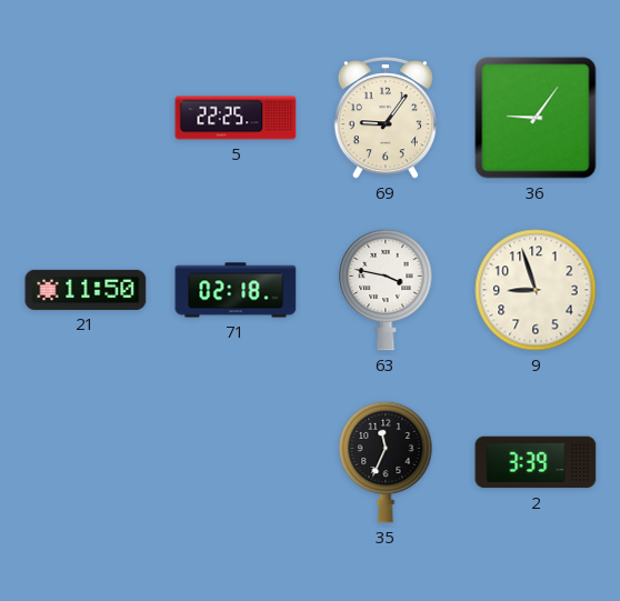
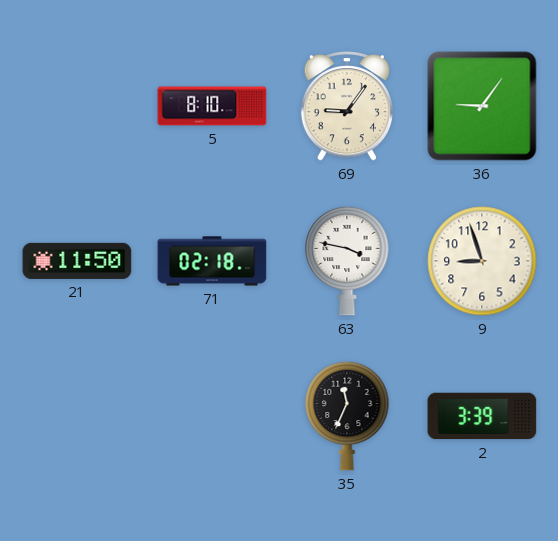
5: 22:25 -> 8:10 (212, 106)
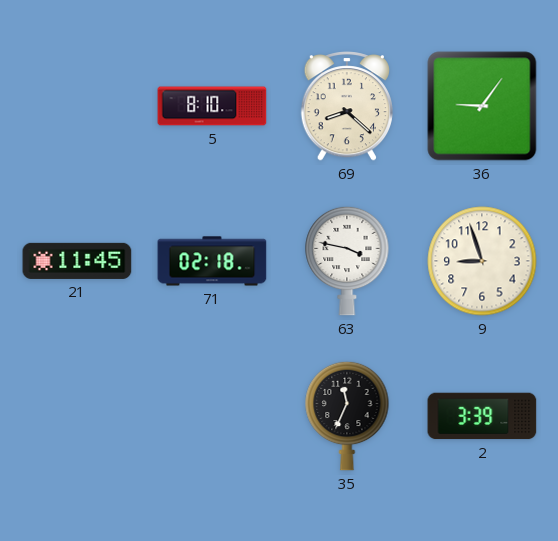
69: 9:06 -> 8:22 (346, 106)
21: 11:50 -> 11:45 (77, 261)
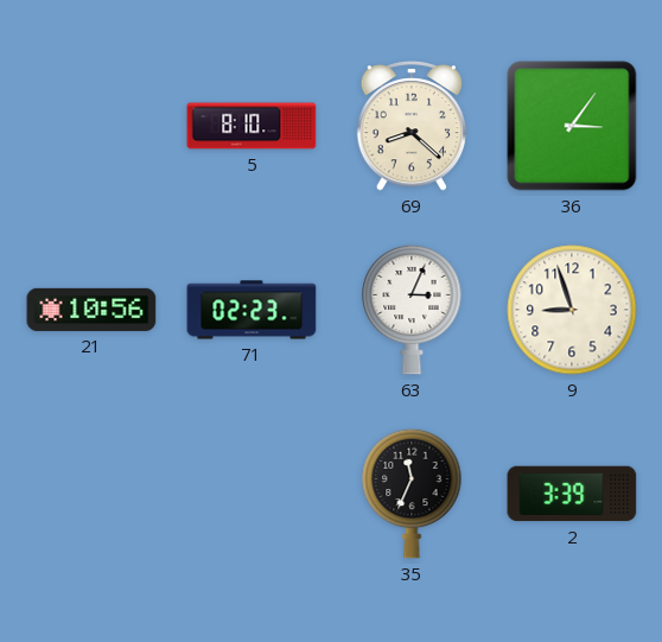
36: 9:06 -> 3:06 (572, 126)
21: 11:45 -> 10:56 (91, 310)
71: 02:18 -> 02:23 (252, 310)
63: 3:47 -> 3:04 (412, 310)
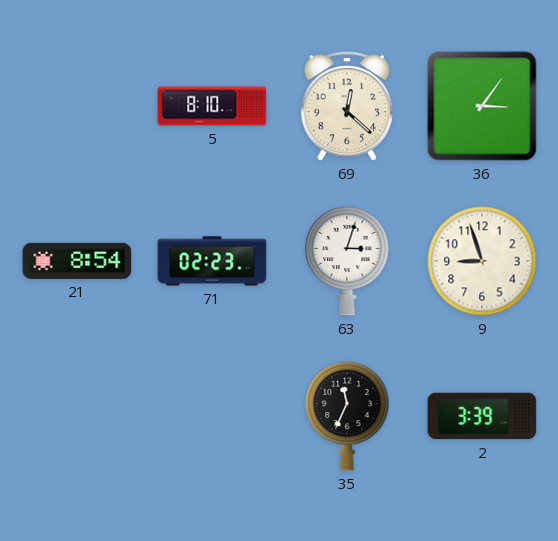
69: 8:22 -> 12:22 (346, 106)
21: 10:56 -> 8:54 (77, 261)
63: 3:04 -> 3:03 (347, 261)
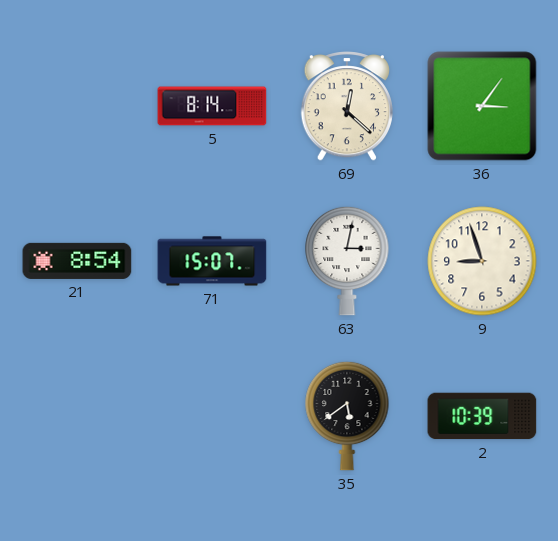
5: 8:10 -> 8:14 (212, 106)
71: 02:23 -> 15:07 (212, 261)
63: 3:03 -> 3:02 (347, 261)
35: 11:34 -> 5:39 (347, 416)
2: 3:39 -> 10:39 (482, 416)
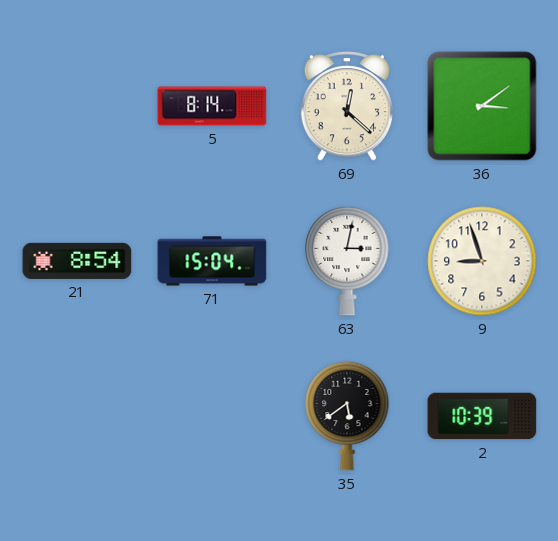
36: 3:06 -> 3:09 (482, 106)
71: 15:07 -> 15:04 (212, 261)
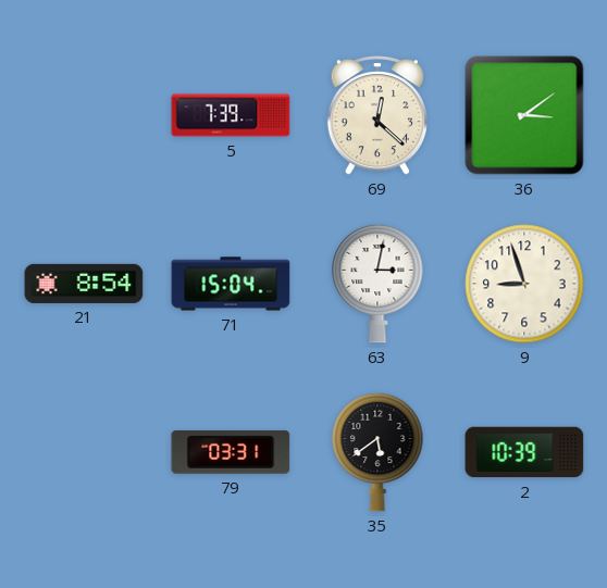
5: 8:14 -> 7:39 (231, 115)
79: none -> 03:31 (231, 452)
